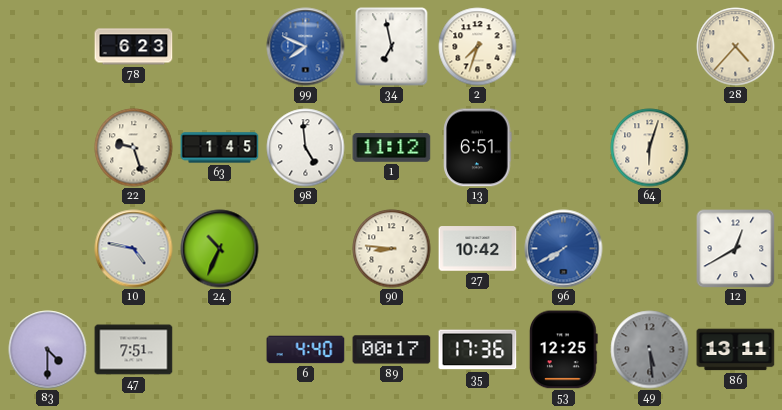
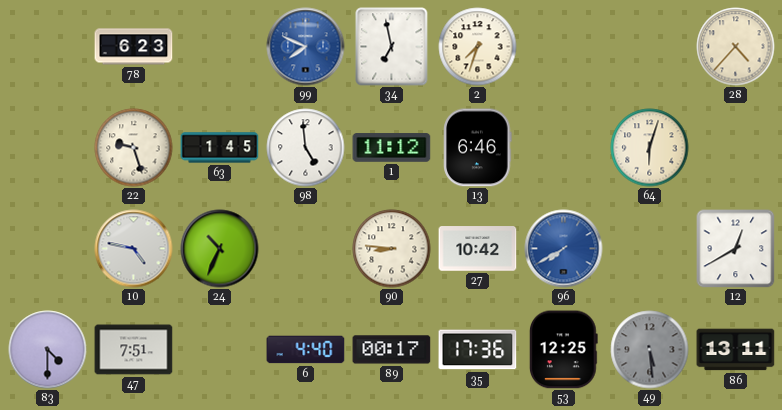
13: 6:51 -> 6:46 (478, 148)
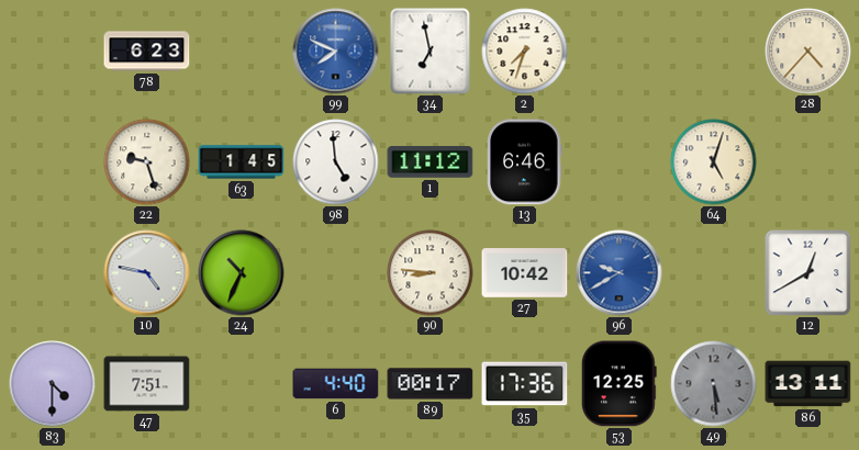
64: 6:03 -> 5:03 (714, 162)
96: 7:40 -> 9:40 (620, 273)
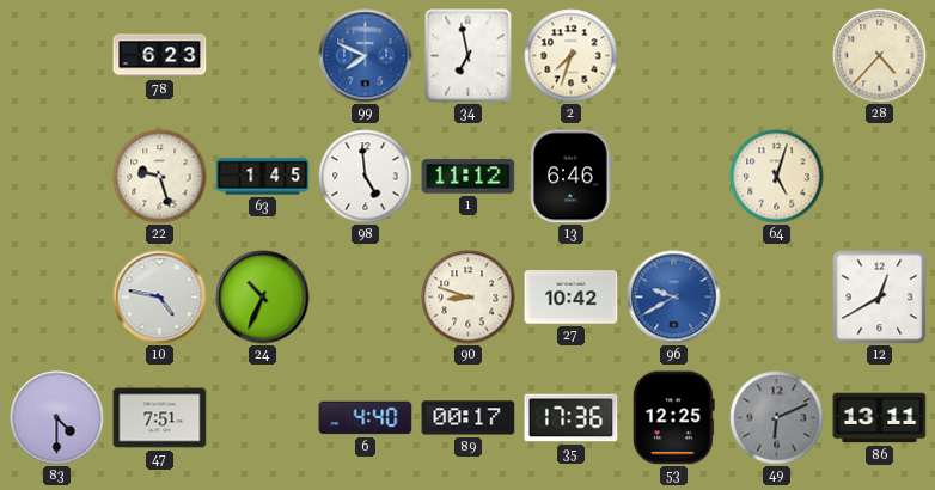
90: 8:46 -> 8:48 (469, 298)
49: 5:29 -> 6:11 (777, 418)
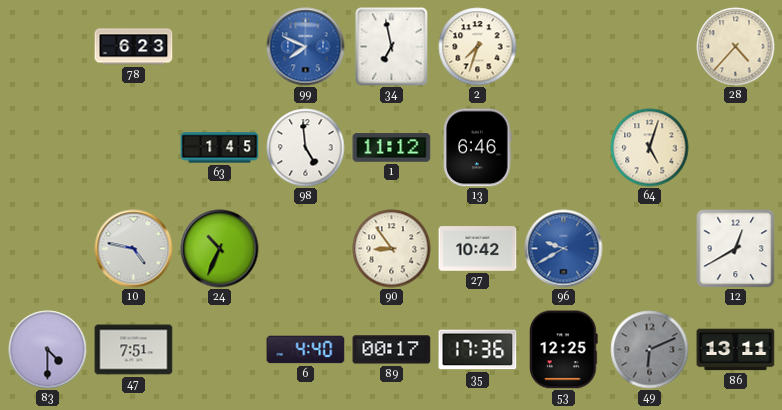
22: 9:27 -> none (160, 177)
90: 8:48 -> 8:54 (392, 249)
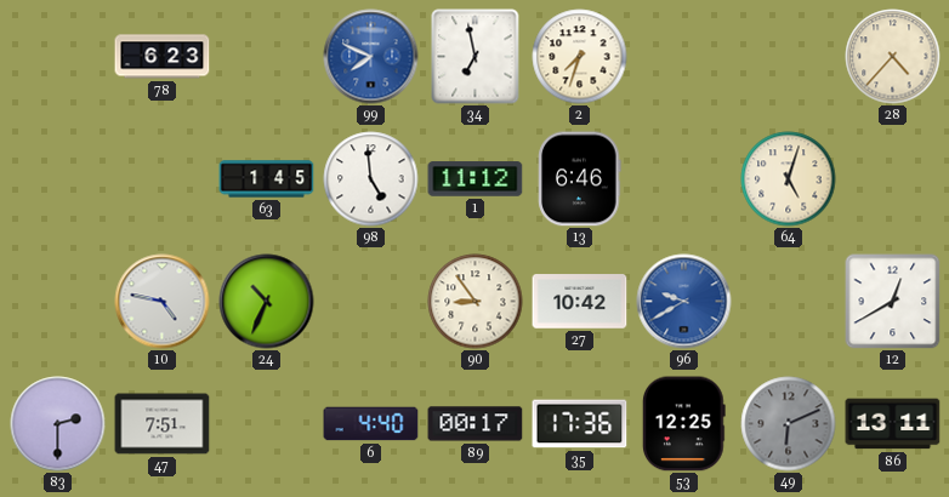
83: 4:30 -> 2:30 (58, 424)
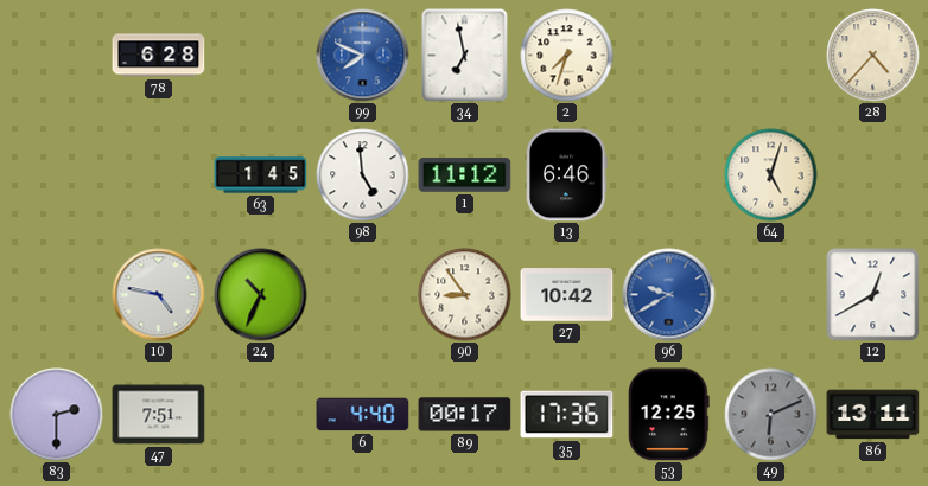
78: 6:23 -> 6:28 (159, 56)
